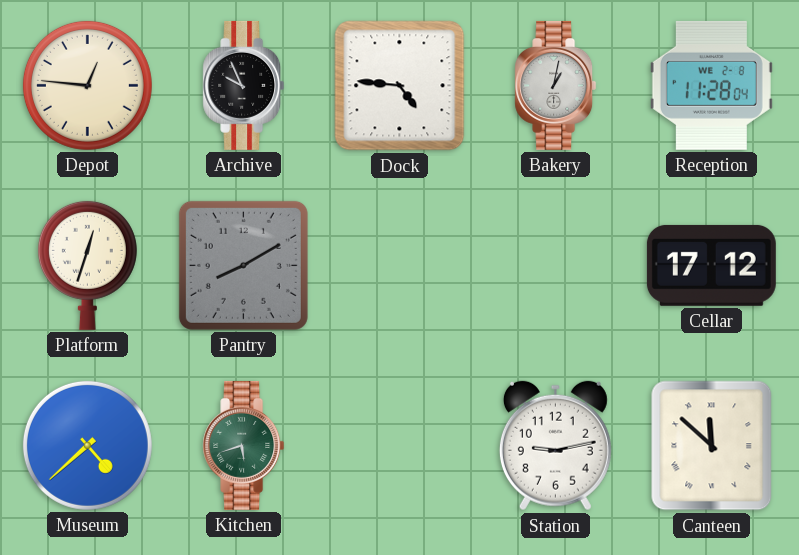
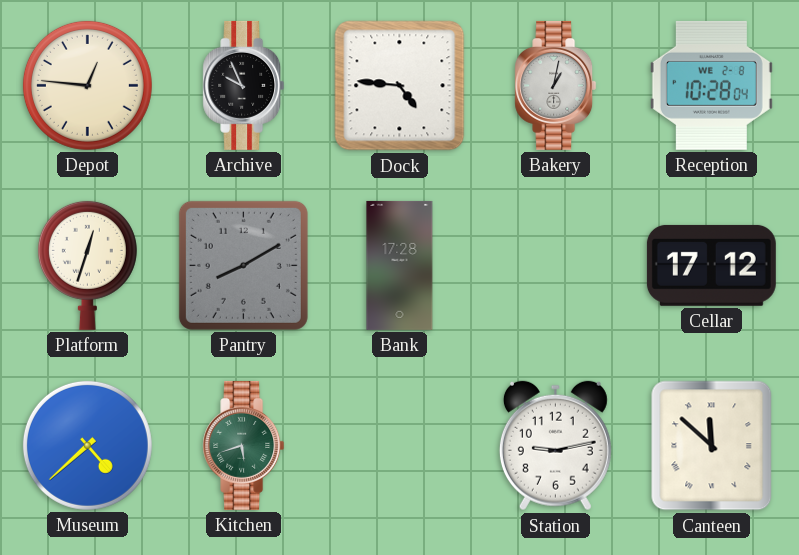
Reception: 11:28 -> 10:28 (711, 85)
Bank: none -> 17:28 (400, 265)
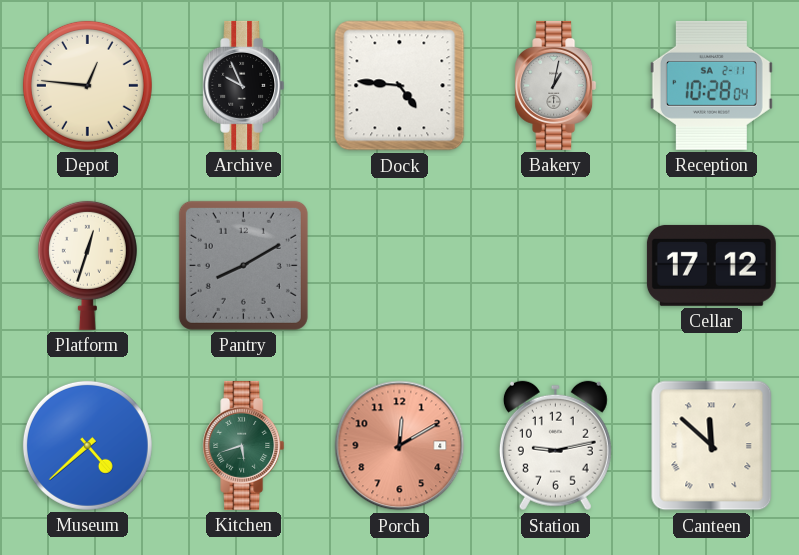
Reception date: WE 2-8 -> SA 2-11 (711, 85)
Bank: 17:28 -> none (400, 265)
Porch: none -> 12:10 (400, 446)
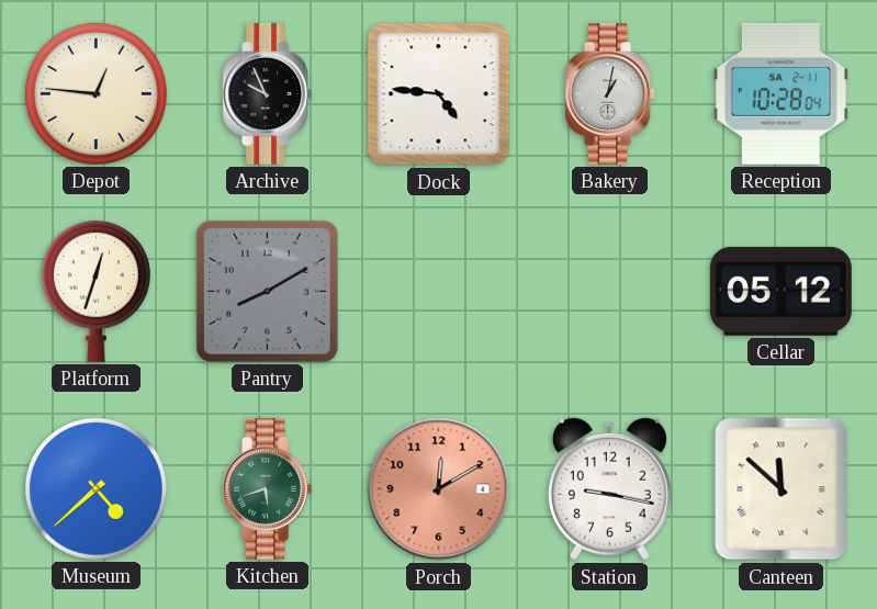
Cellar: 17:12 -> 05:12 (780, 291)
Station: 9:13 -> 9:17 (609, 489)
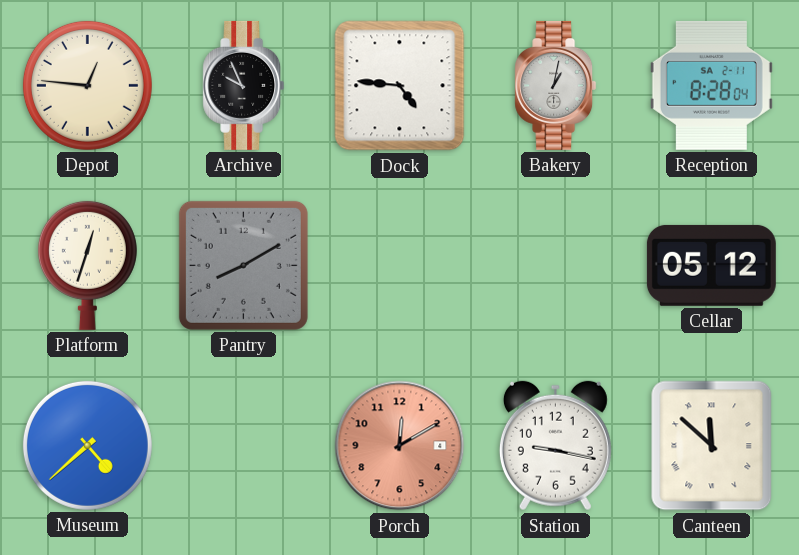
Reception: 10:28 -> 8:28 (711, 85)
Kitchen: 5:42 -> none (268, 488)
